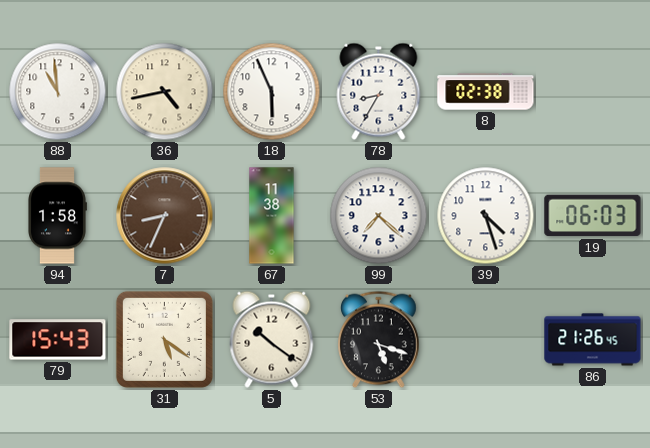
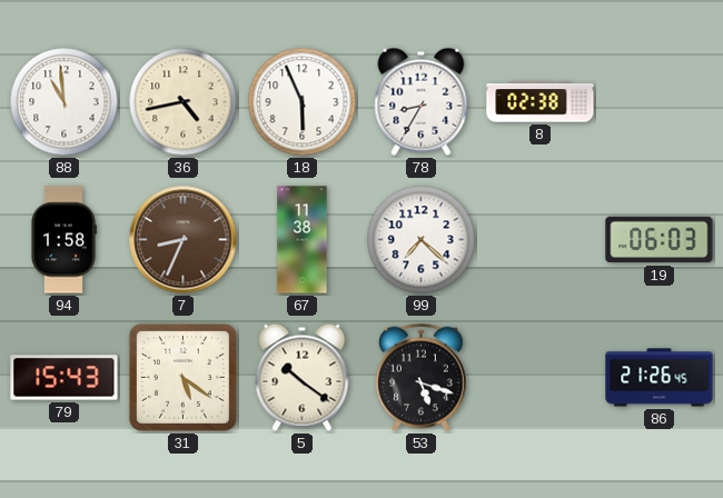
39: 4:27 -> none (486, 216)
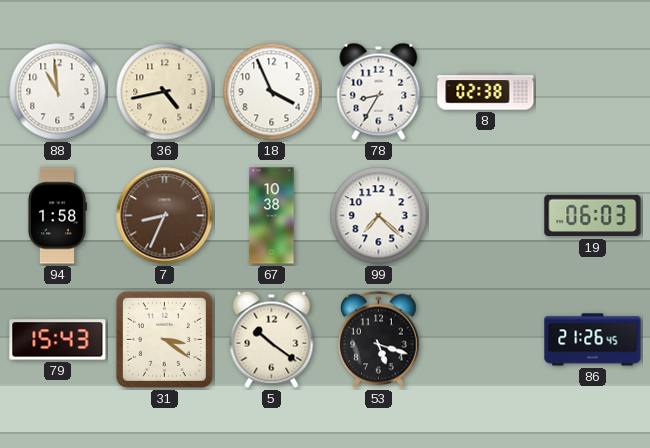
18: 5:56 -> 3:56 (272, 92)
67: 11:38 -> 10:38 (272, 216)
31: 5:21 -> 3:21 (164, 339)
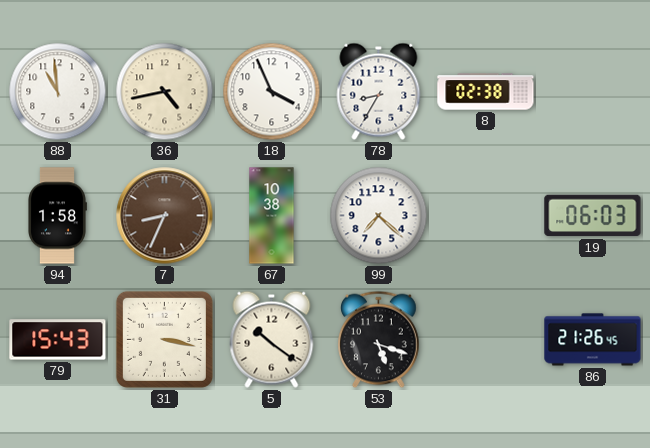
31: 3:21 -> 3:17 (164, 339)
